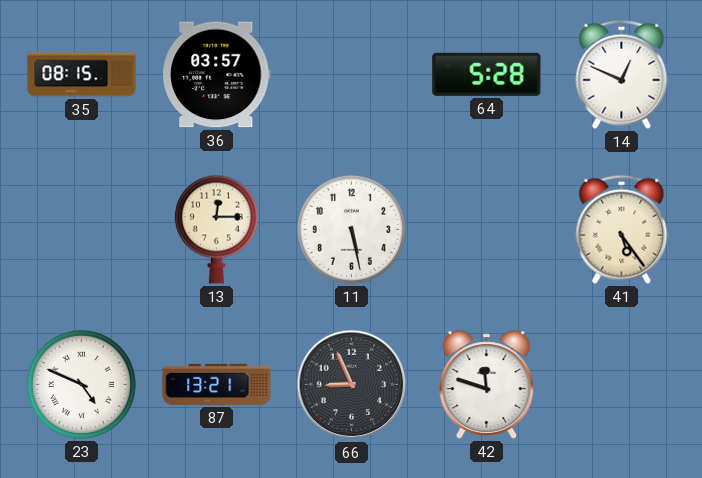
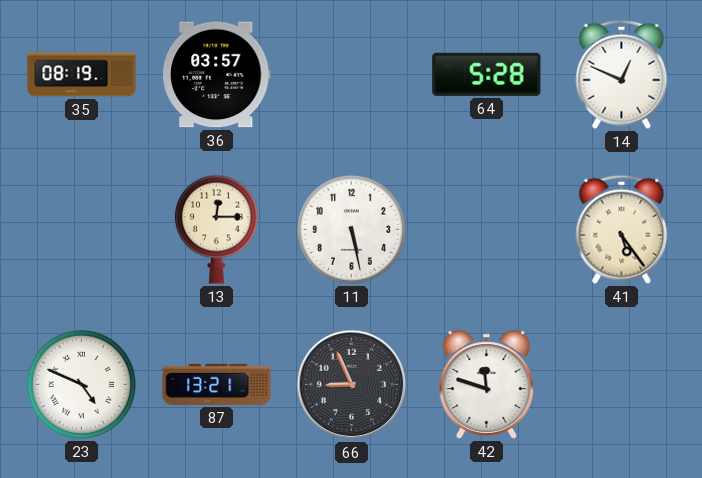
35: 08:15 -> 08:19 (82, 75)
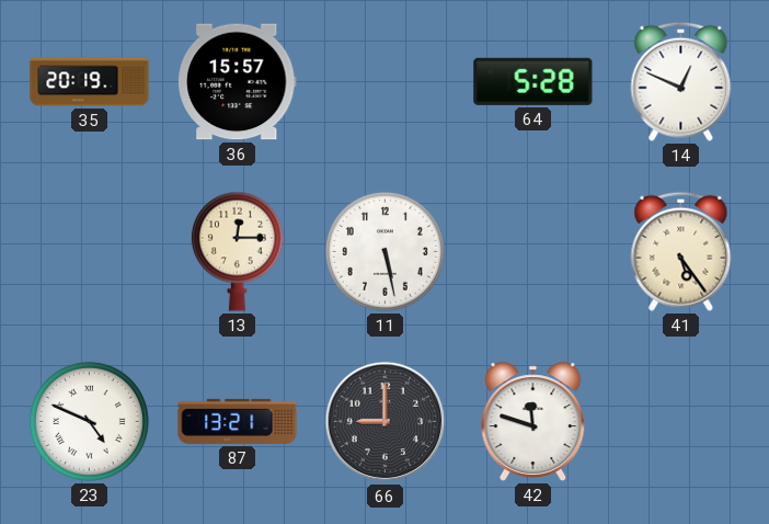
35: 08:19 -> 20:19 (90, 82)
36: 03:57 -> 15:57 (238, 82)
66: 8:56 -> 9:00 (386, 422)
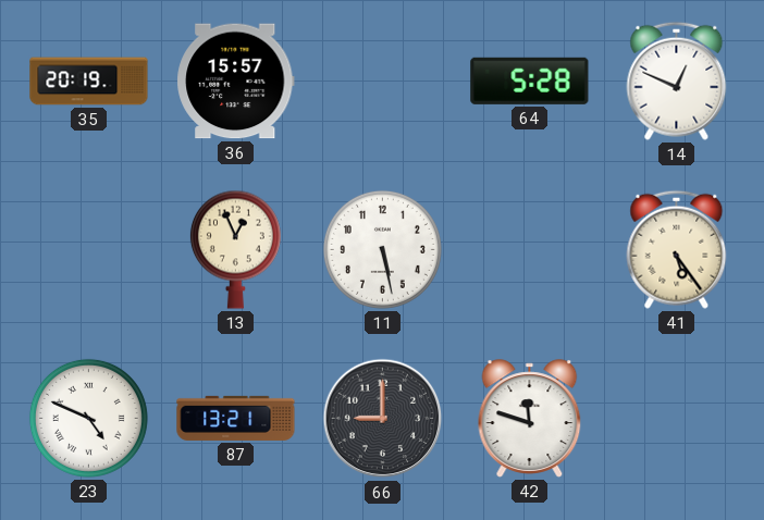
13: 12:15 -> 12:56 (235, 249)
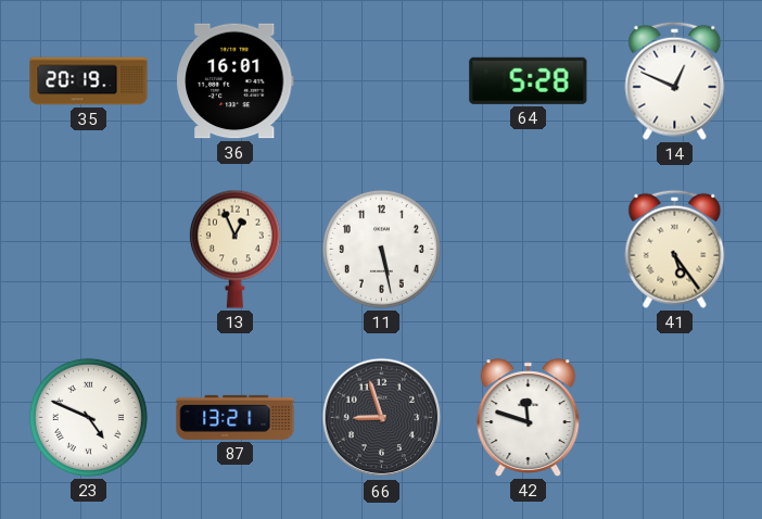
36: 15:57 -> 16:01 (236, 81)
66: 9:00 -> 8:57 (382, 418)
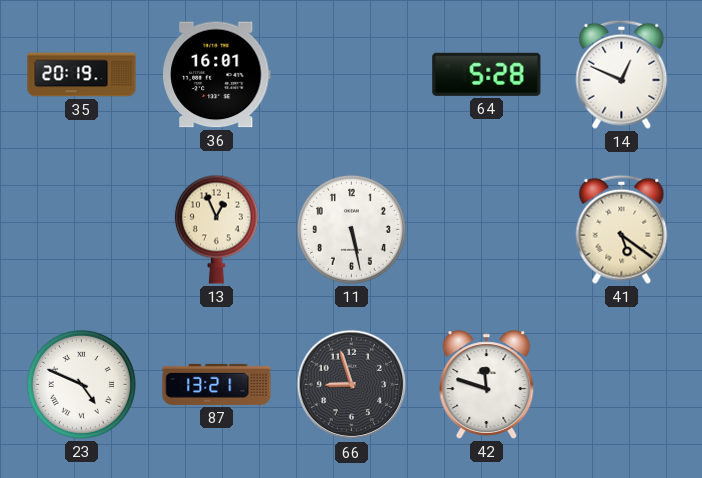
41: 5:24 -> 5:21 (622, 229)
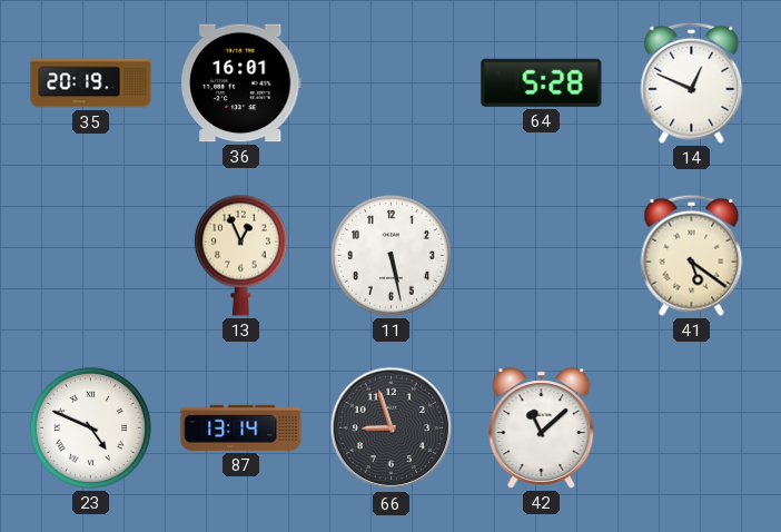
87: 13:21 -> 13:14 (241, 427)
42: 11:48 -> 11:08 (542, 428)
